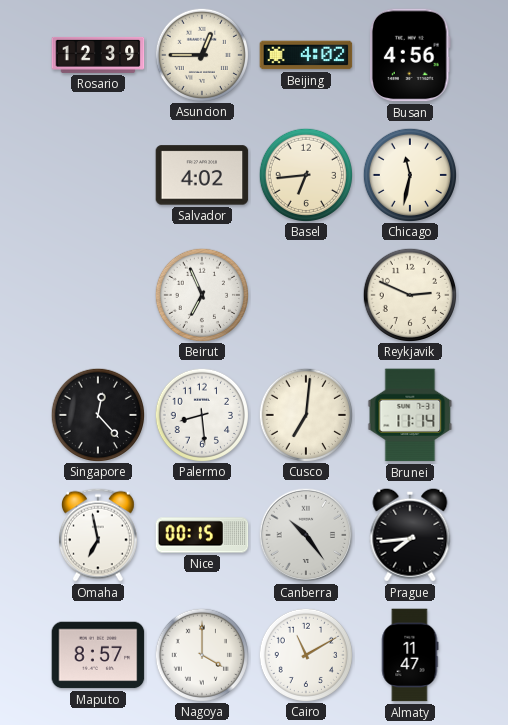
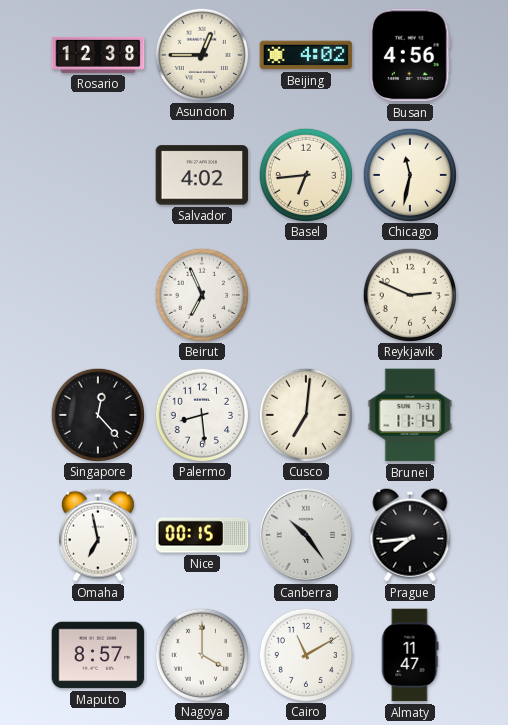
Rosario: 12:39 -> 12:38 (98, 55)
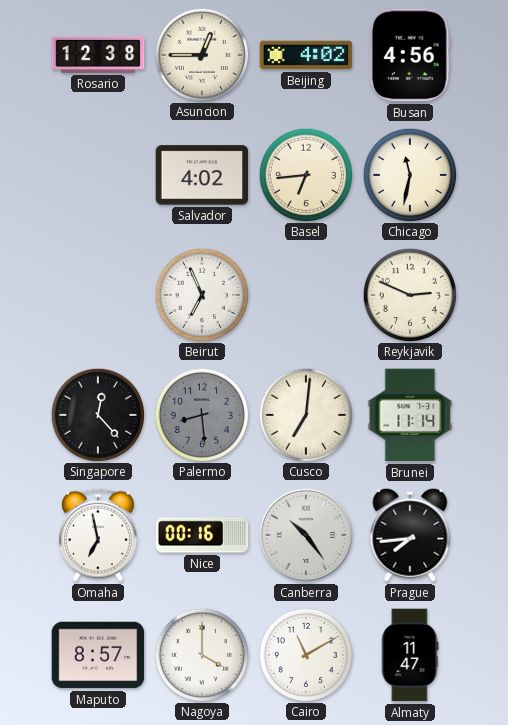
Palermo dial: white -> grey (201, 414)
Nice: 00:15 -> 00:16 (202, 535)
